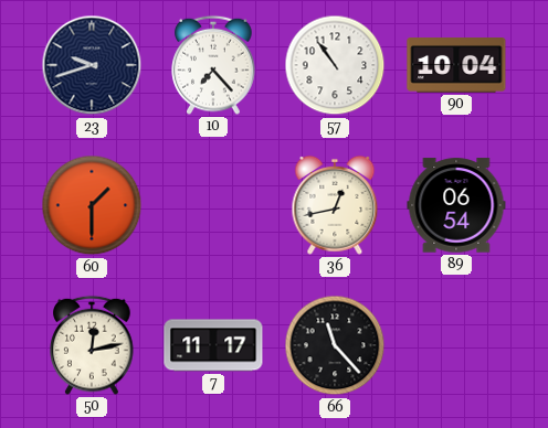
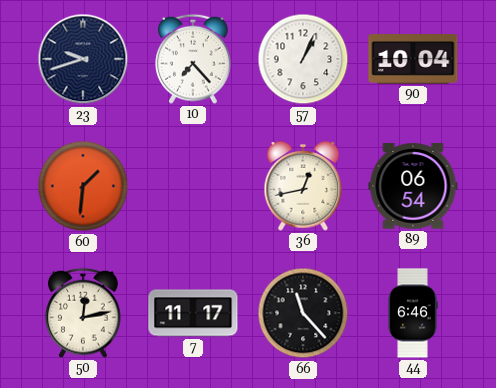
57: 10:54 -> 1:04 (303, 59)
60: 1:30 -> 1:31 (83, 186)
44: none -> 6:46 (413, 313)
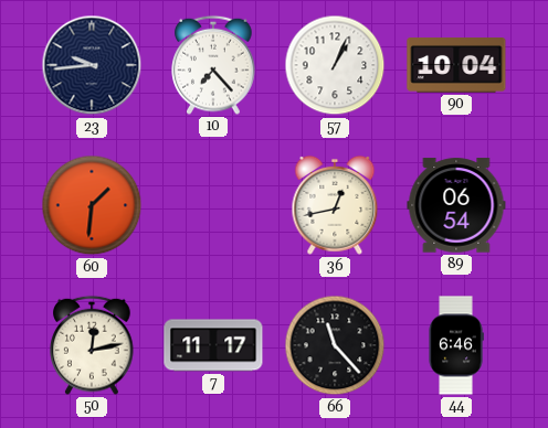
23: 9:42 -> 9:44 (92, 65)
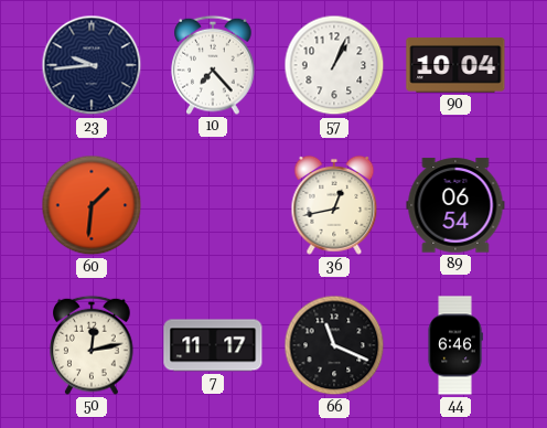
66: 11:23 -> 11:19 (334, 345)
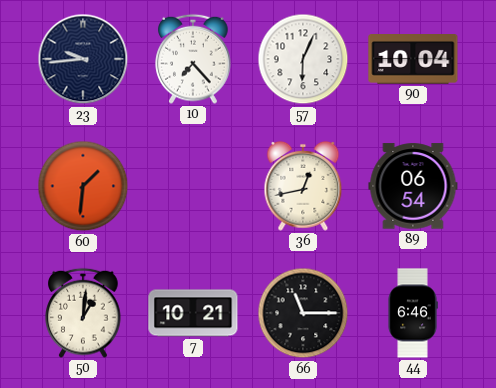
57: 1:04 -> 6:04 (303, 59)
50: 12:13 -> 1:01 (83, 313)
7: 11:17 -> 10:21 (193, 313)
66: 11:19 -> 11:15 (303, 313)
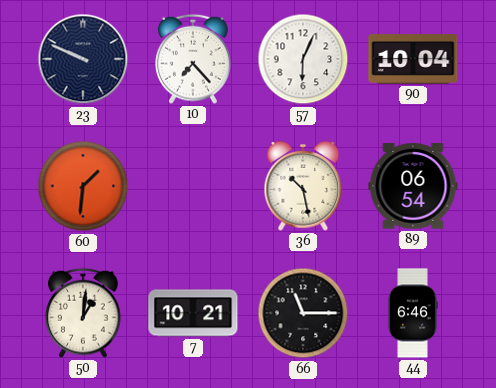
23: 9:44 -> 9:49 (83, 59)
36: 12:43 -> 10:28 (303, 186)
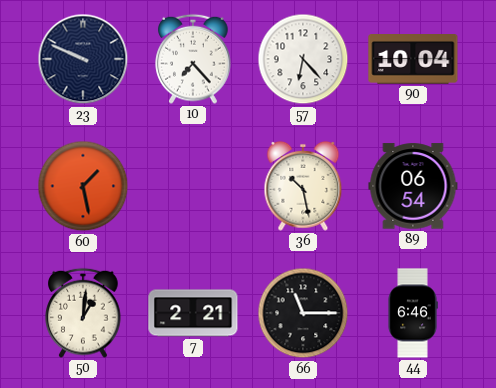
57: 6:04 -> 6:23 (303, 59)
60: 1:31 -> 1:28 (83, 186)
7: 10:21 -> 2:21 (193, 313)
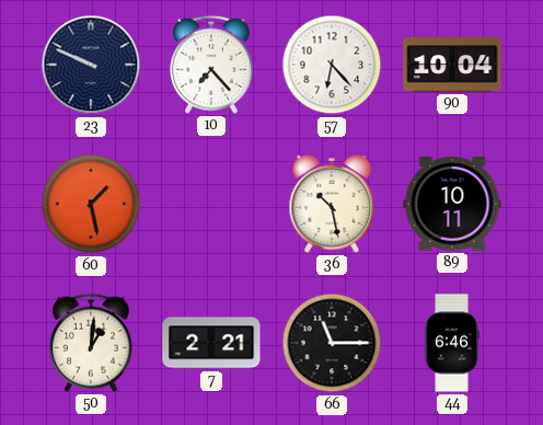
89: 06:54 -> 10:11 (452, 204)
